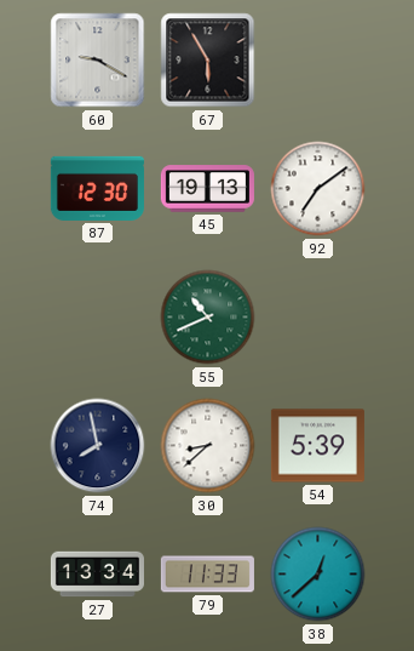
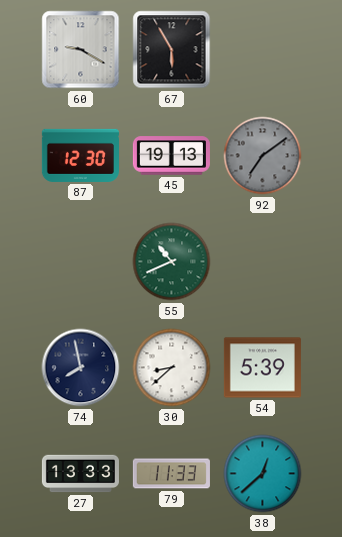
92 dial: white -> grey (263, 156)
27: 13:34 -> 13:33 (80, 474)
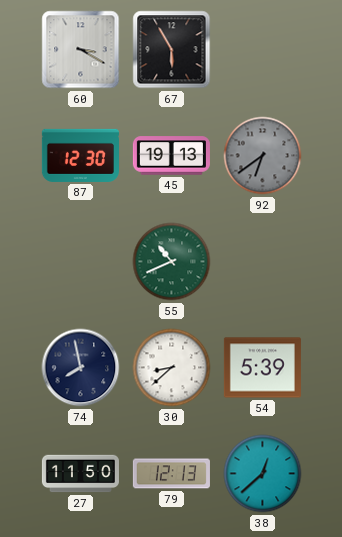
60: 9:20 -> 3:20 (81, 50)
92: 7:09 -> 6:39 (263, 156)
27: 13:33 -> 11:50 (80, 474)
79: 11:33 -> 12:13 (171, 474)
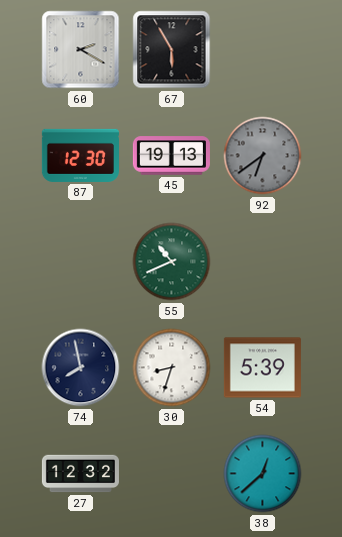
60: 3:20 -> 2:20 (81, 50)
30: 8:38 -> 8:33 (172, 368)
27: 11:50 -> 12:32 (80, 474)
79: 12:13 -> none (171, 474)
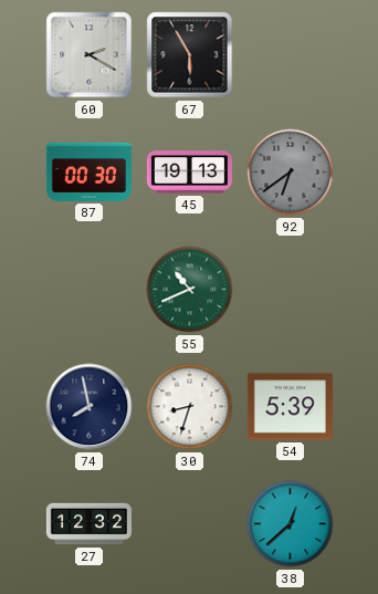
87: 12:30 -> 00:30 (88, 171)
